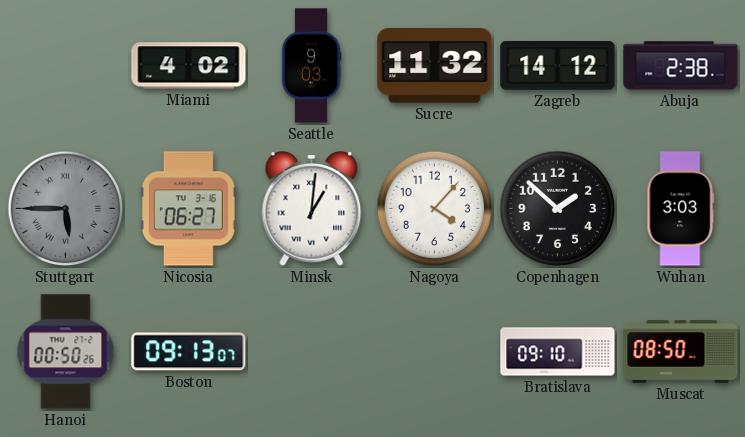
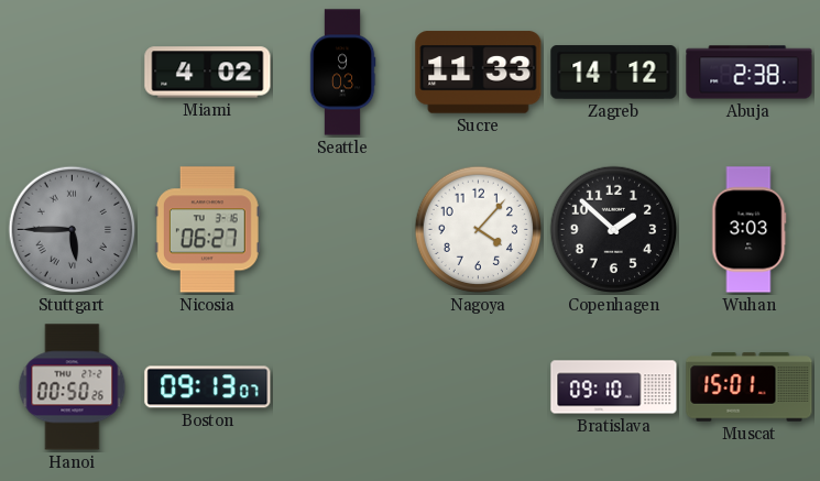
Sucre: 11:32 -> 11:33 (479, 73)
Minsk: 1:01 -> none (312, 209)
Muscat: 08:50 -> 15:01 (750, 387)
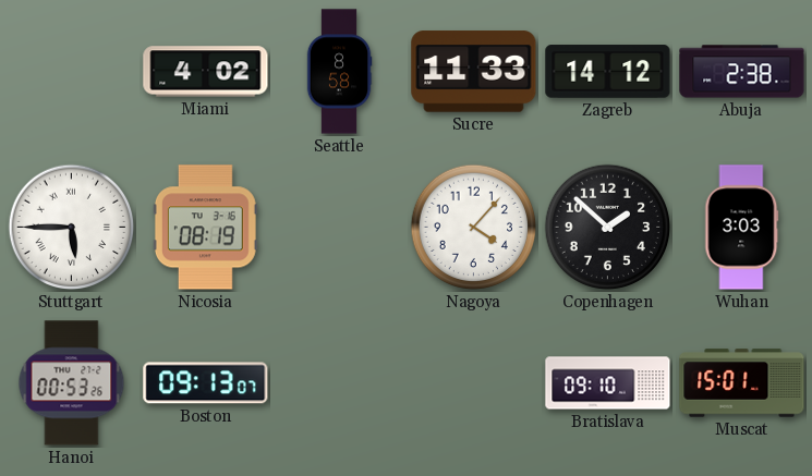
Seattle: 9:03 -> 8:58 (339, 72)
Stuttgart dial: grey -> white (72, 228)
Nicosia: 06:27 -> 08:19 (205, 228)
Hanoi: 00:50 -> 00:53 (72, 383)
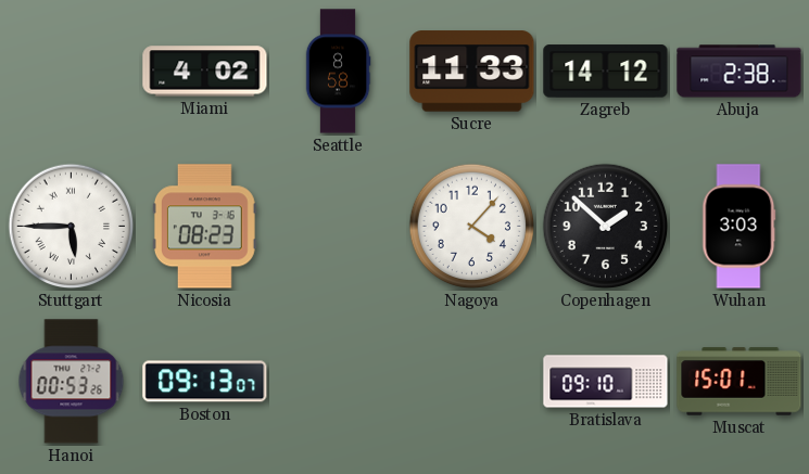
Nicosia: 08:19 -> 08:23 (204, 227)
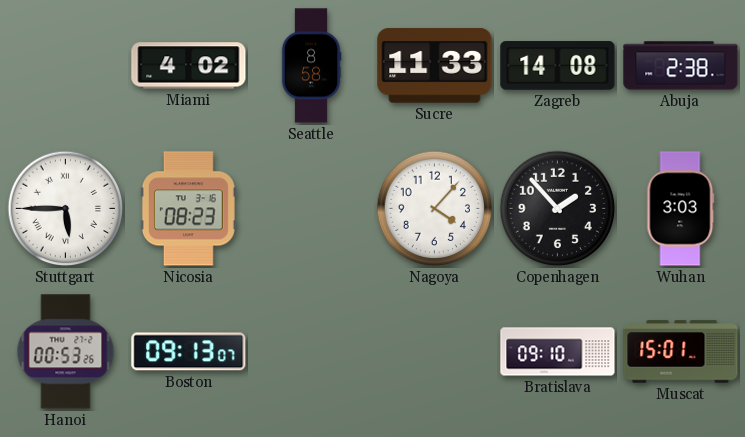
Zagreb: 14:12 -> 14:08 (558, 66)
Copenhagen: 1:52 -> 1:53 (558, 209)
